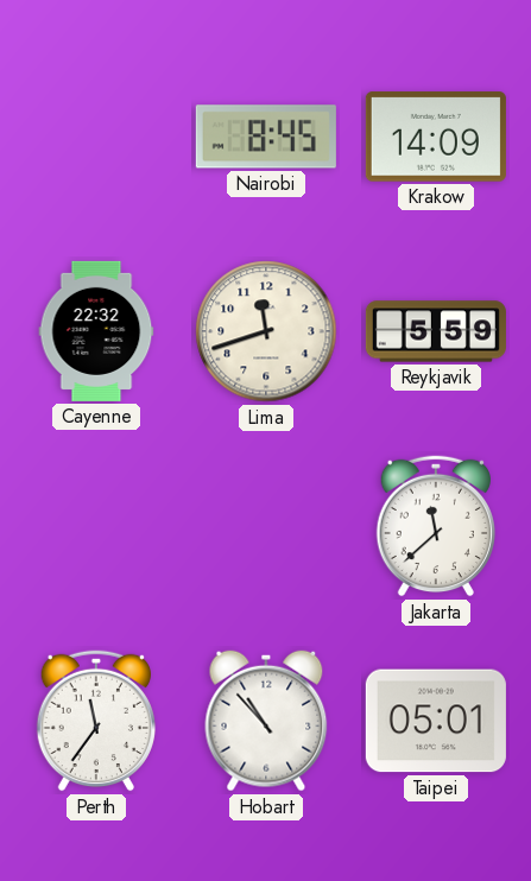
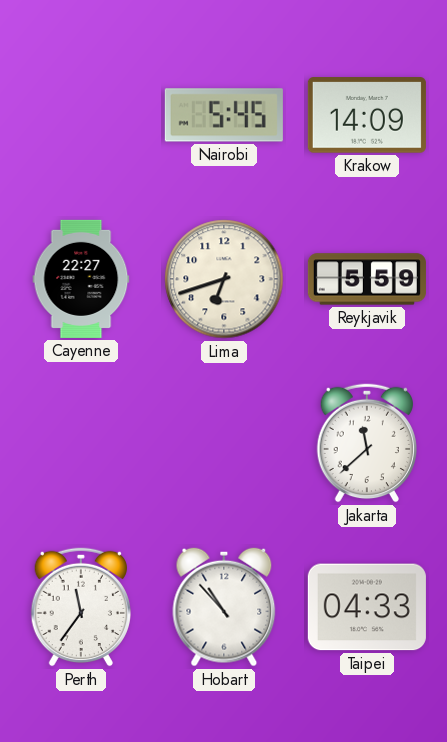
Nairobi: 8:45 -> 5:45 (224, 115)
Cayenne: 22:32 -> 22:27 (81, 279)
Lima: 11:42 -> 6:42 (224, 279)
Taipei: 05:01 -> 04:33 (367, 607)
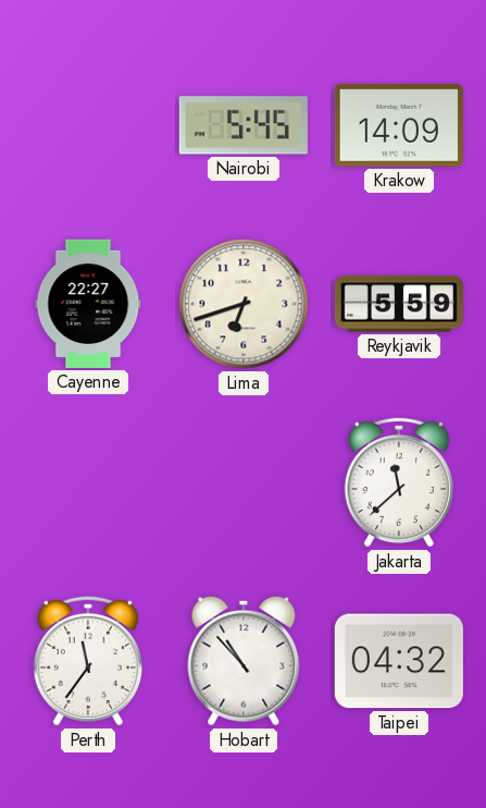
Taipei: 04:33 -> 04:32 (399, 661)
